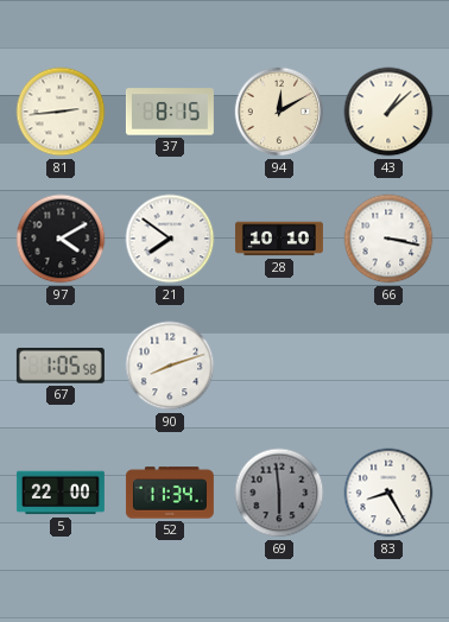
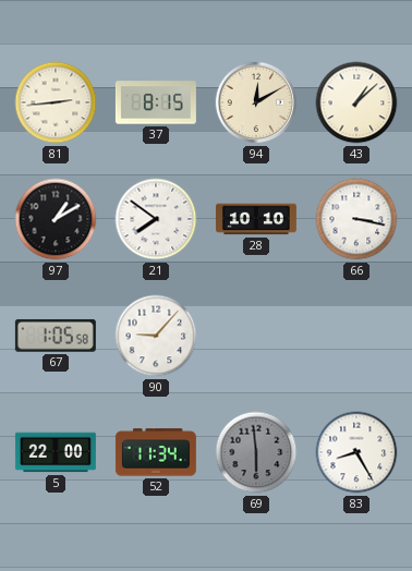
97: 4:10 -> 1:10 (56, 219)
90: 8:12 -> 9:07 (156, 336)
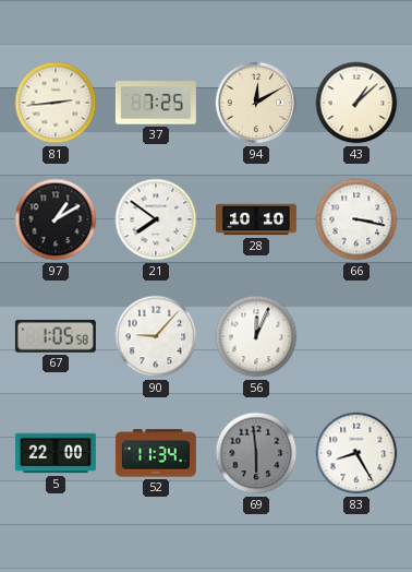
37: 8:15 -> 7:25 (156, 103)
56: none -> 12:04 (256, 336)
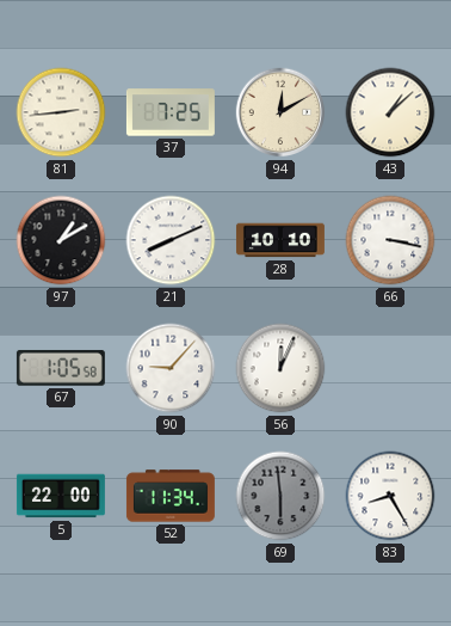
21: 7:51 -> 8:11 (171, 240)
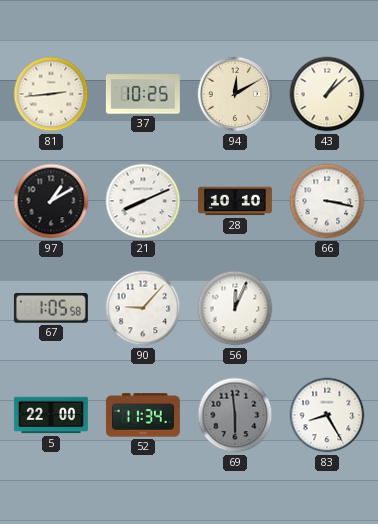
37: 7:25 -> 10:25 (143, 94)
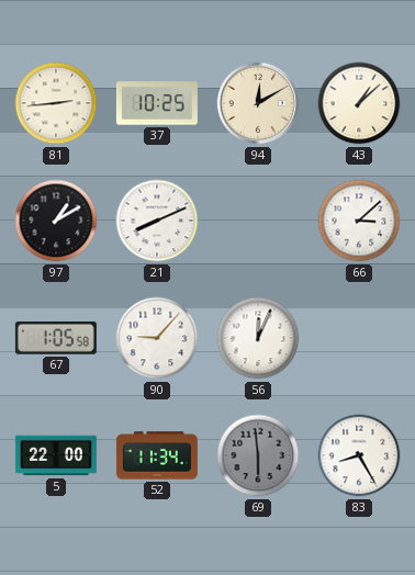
28: 10:10 -> none (235, 201)
66: 3:17 -> 3:08 (359, 221)
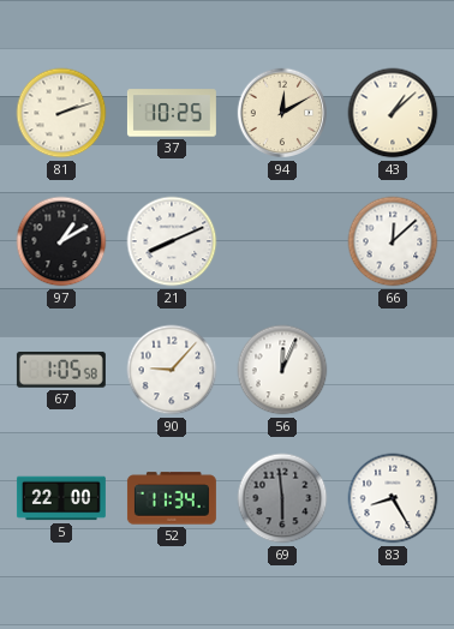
81: 2:44 -> 2:12 (61, 113)
66: 3:08 -> 12:08 (393, 241)
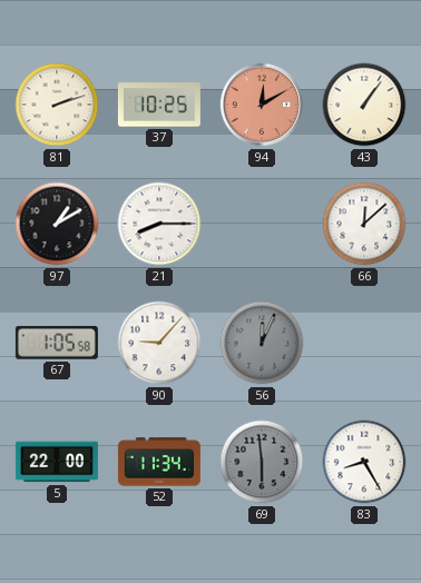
94 dial: cream -> salmon (262, 105)
43: 1:08 -> 1:06 (364, 105)
21: 8:11 -> 8:15 (159, 224)
56 dial: white -> grey (262, 343)
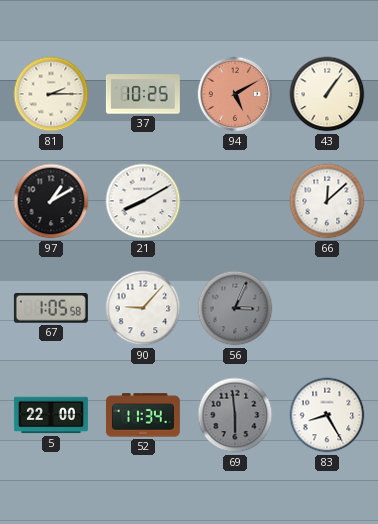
81: 2:12 -> 2:15 (51, 94)
94: 12:10 -> 5:10 (235, 94)
21: 8:15 -> 8:10 (143, 201)
56: 12:04 -> 3:04 (235, 308)
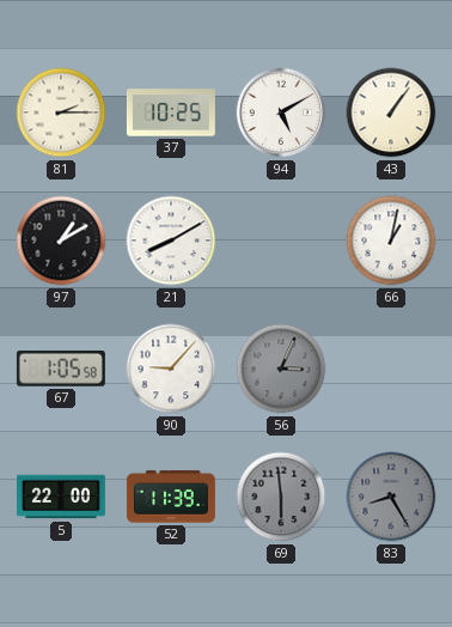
94 dial: salmon -> white (281, 112)
66: 12:08 -> 1:02 (391, 241)
52: 11:34 -> 11:39 (171, 497)
83 dial: white -> grey (391, 497)
